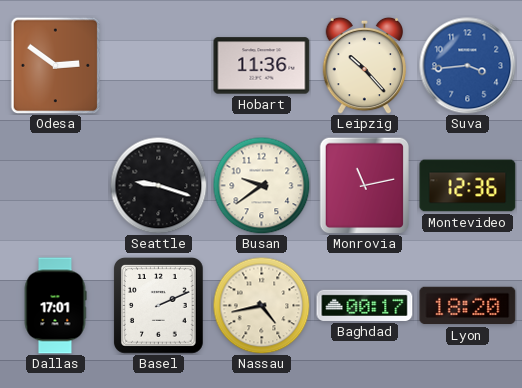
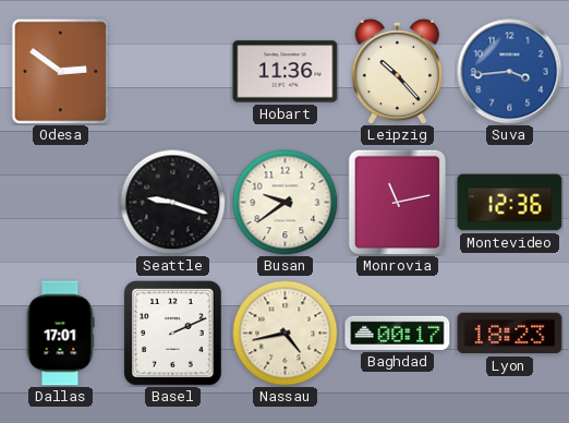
Lyon: 18:20 -> 18:23 (510, 334)
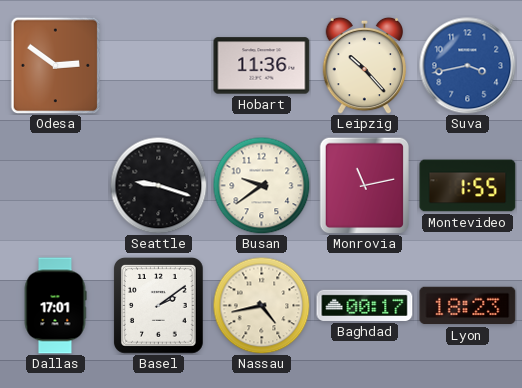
Suva: 3:44 -> 3:43 (468, 66)
Montevideo: 12:36 -> 1:55 (468, 186)
Basel: 2:11 -> 2:09 (158, 306)
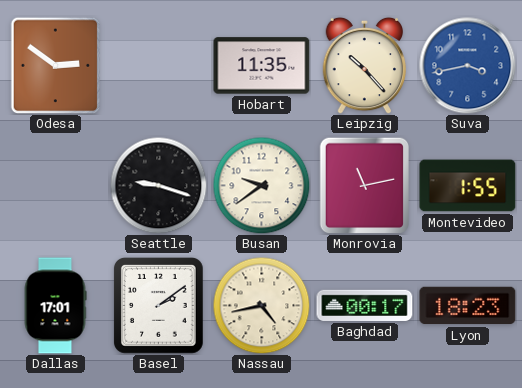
Hobart: 11:36 -> 11:35 (262, 66)
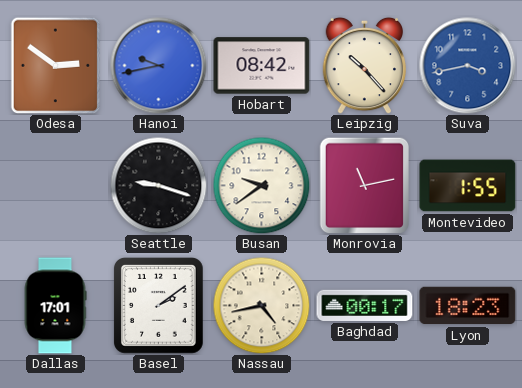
Hanoi: none -> 9:43 (159, 66)
Hobart: 11:35 -> 08:42 (262, 66)
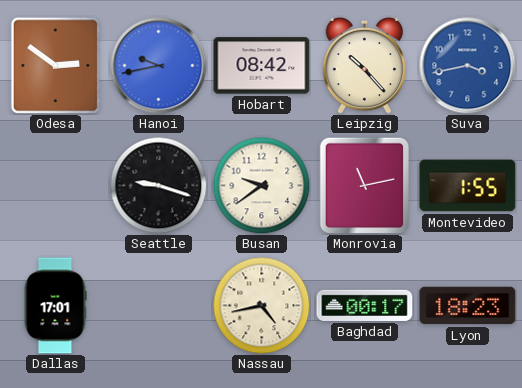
Basel: 2:09 -> none (158, 306)
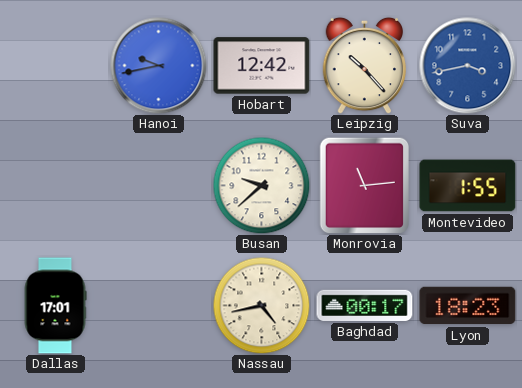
Odesa: 2:51 -> none (56, 65)
Hobart: 08:42 -> 12:42 (262, 66)
Seattle: 9:18 -> none (158, 185)
Busan: 9:39 -> 9:38 (261, 185)
Monrovia: 11:13 -> 11:14 (364, 185)
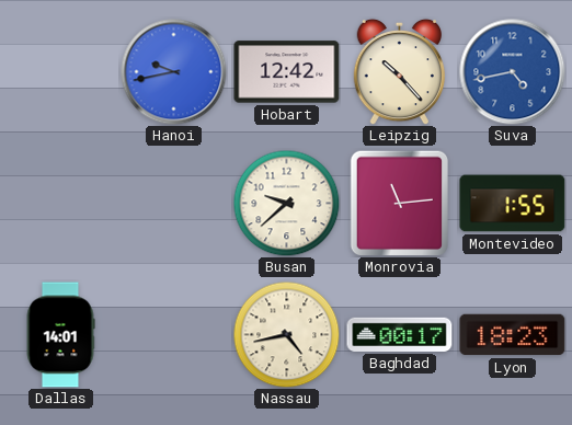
Suva: 3:43 -> 4:43 (513, 72)
Dallas: 17:01 -> 14:01 (60, 335)
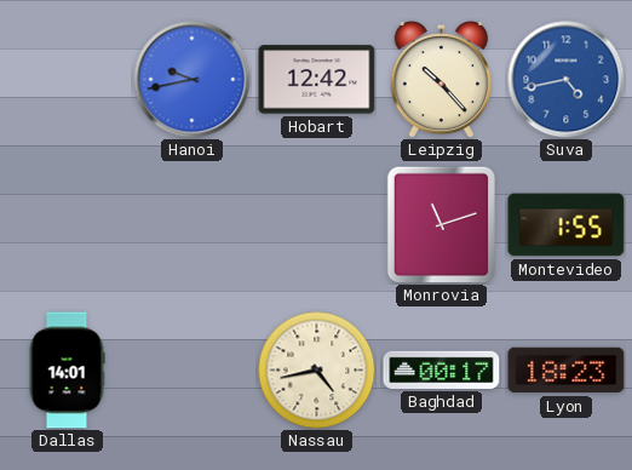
Busan: 9:38 -> none (286, 203)
Monrovia: 11:14 -> 11:12 (441, 224)
